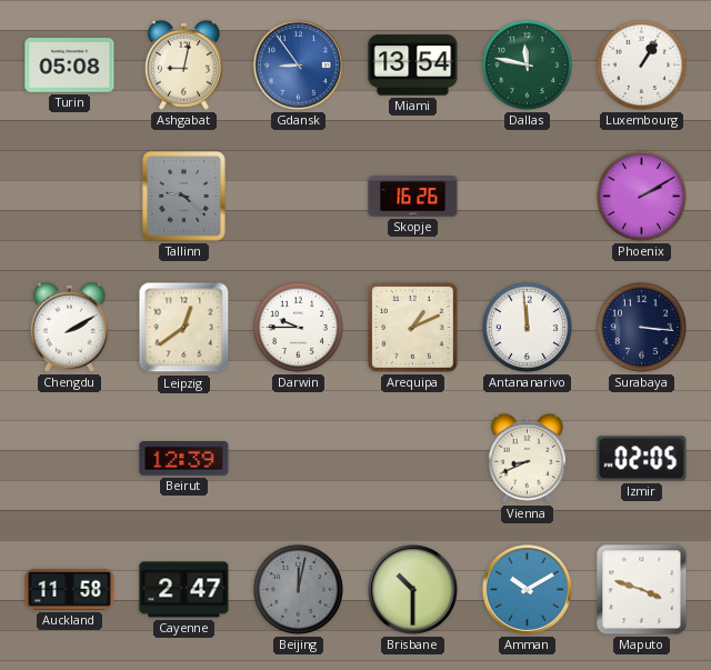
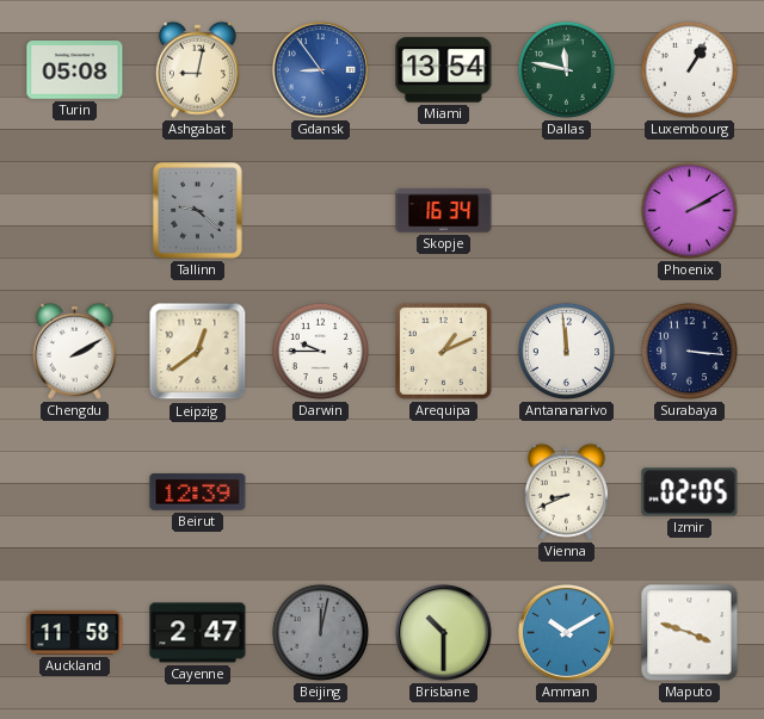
Skopje: 16:26 -> 16:34 (444, 211)
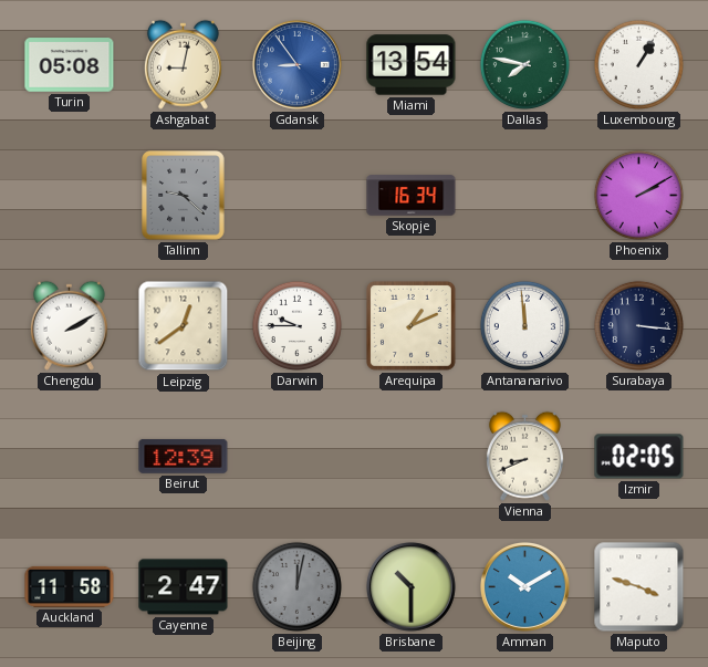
Dallas: 11:47 -> 7:47 (524, 64)
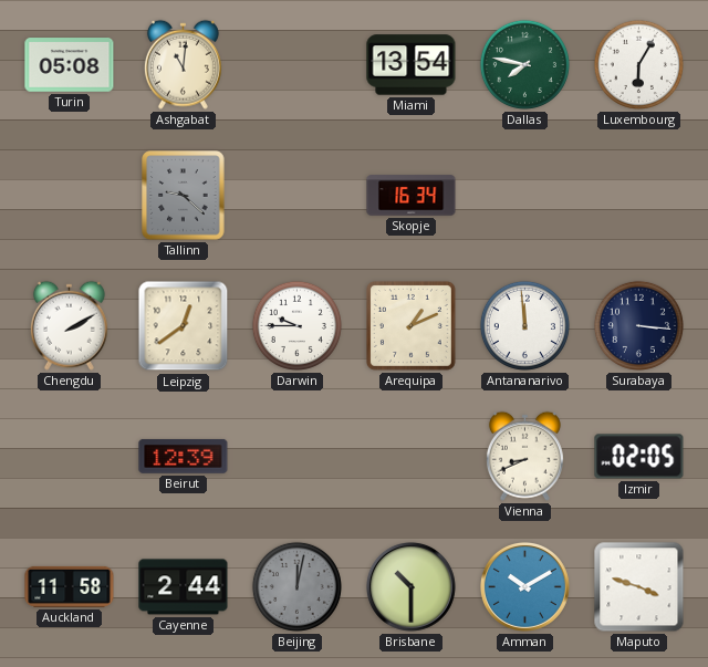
Ashgabat: 9:02 -> 11:01 (183, 64)
Gdansk: 8:54 -> none (296, 64)
Luxembourg: 1:05 -> 6:05 (638, 64)
Phoenix: 2:10 -> none (638, 195)
Cayenne: 2:47 -> 2:44 (184, 587)
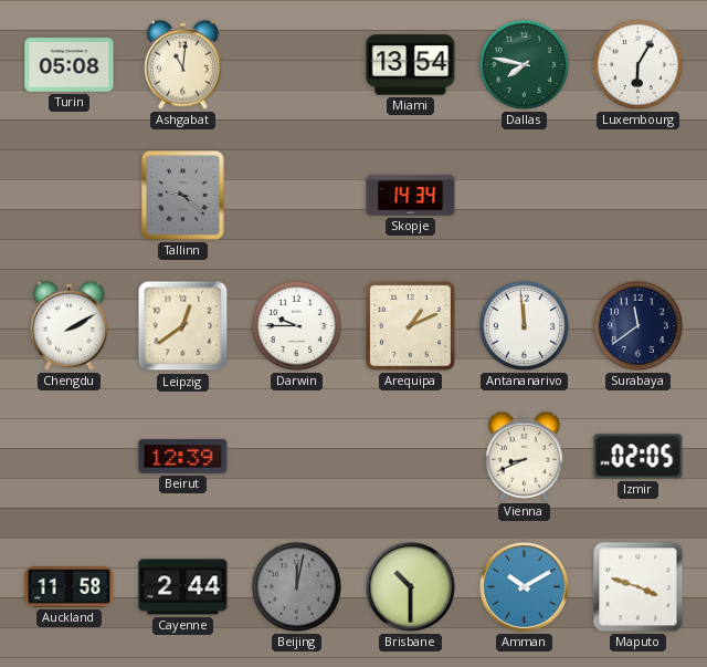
Skopje: 16:34 -> 14:34 (411, 196)
Surabaya: 3:16 -> 11:39 (637, 325)
